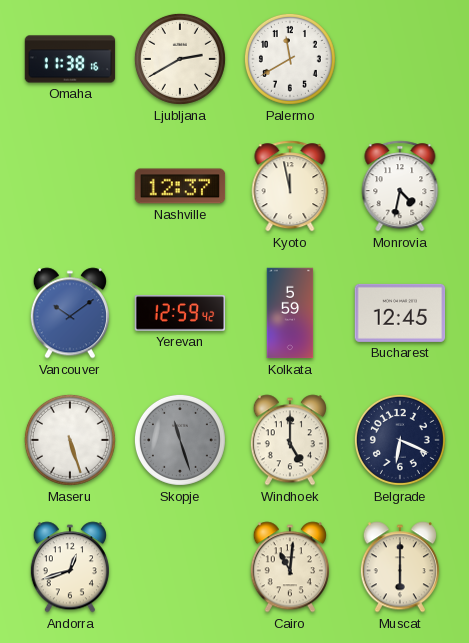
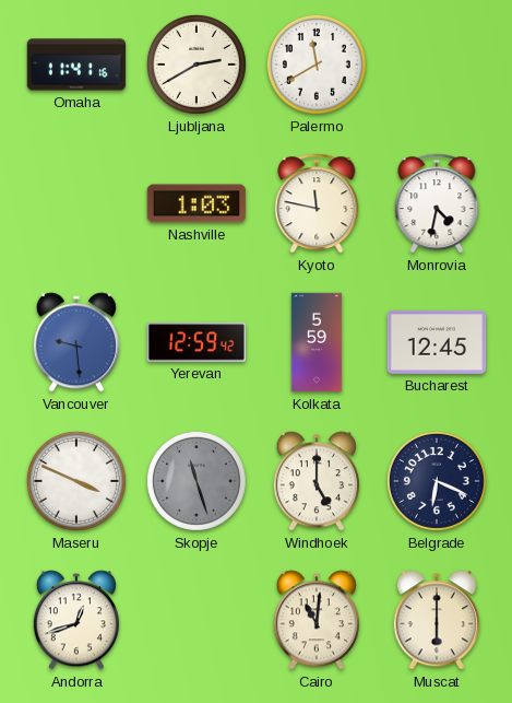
Omaha: 11:38 -> 11:41 (76, 65)
Nashville: 12:37 -> 1:03 (197, 203)
Kyoto: 11:58 -> 11:47 (317, 203)
Vancouver: 10:09 -> 9:29 (76, 342)
Maseru: 5:27 -> 3:49 (76, 481)
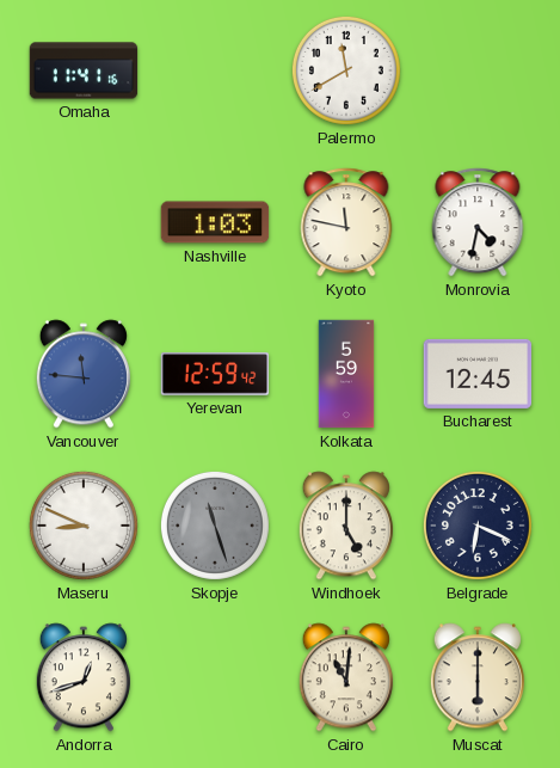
Ljubljana: 2:40 -> none (197, 65)
Vancouver: 9:29 -> 11:46 (84, 374)
Maseru: 3:49 -> 8:49 (84, 526)
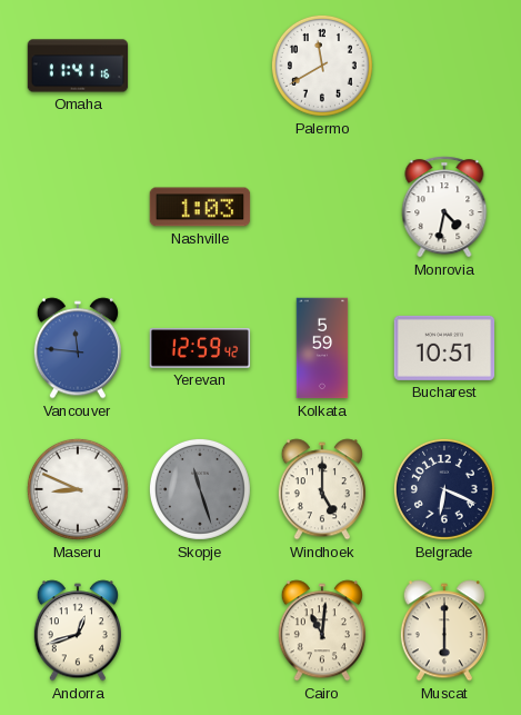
Kyoto: 11:47 -> none (346, 222)
Bucharest: 12:45 -> 10:51 (444, 348)
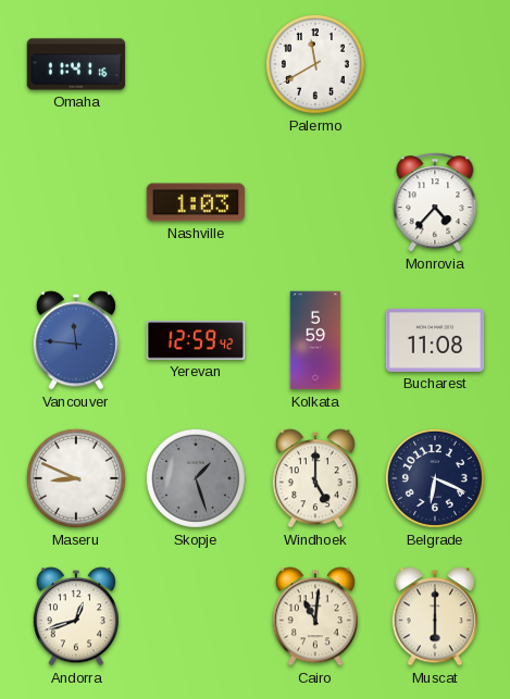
Monrovia: 4:32 -> 4:37 (435, 202)
Bucharest: 10:51 -> 11:08 (435, 340)
Skopje: 11:27 -> 1:27 (196, 478)
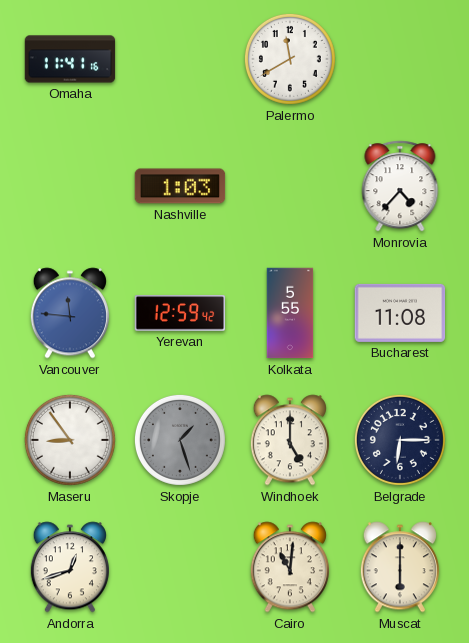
Kolkata: 5:59 -> 5:55 (290, 313)
Maseru: 8:49 -> 8:54 (70, 440)
Belgrade: 6:19 -> 6:15 (400, 440)
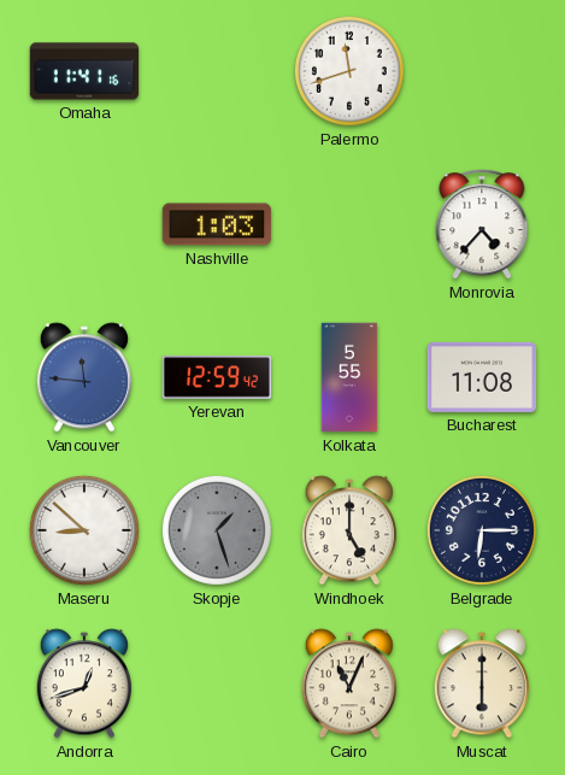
Palermo: 11:40 -> 11:42 (349, 71)
Maseru: 8:54 -> 8:52 (84, 530)
Cairo: 11:01 -> 11:04 (349, 683)
